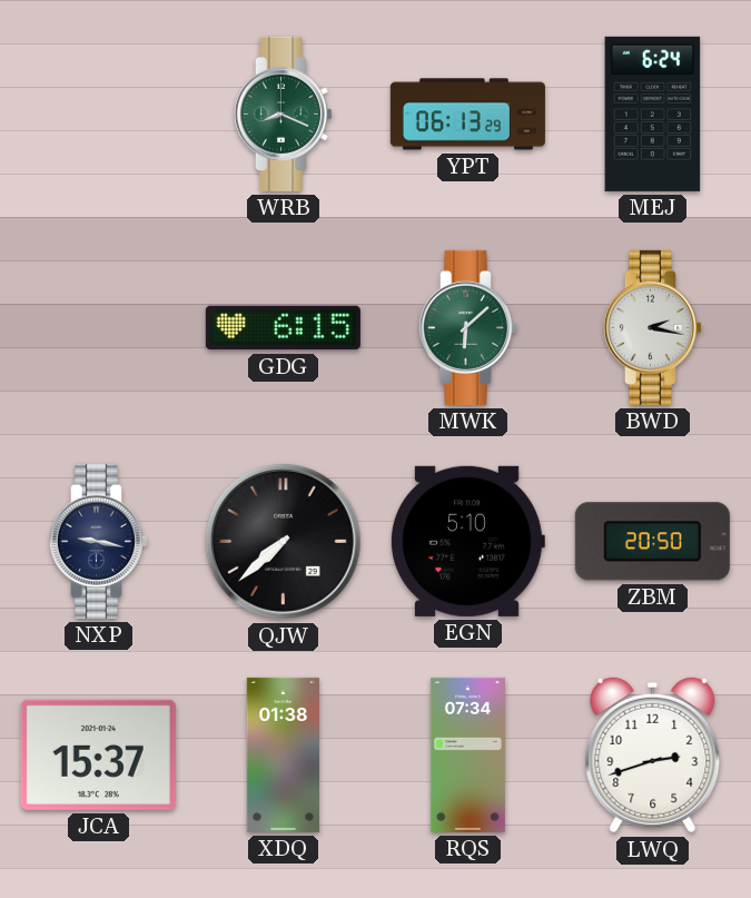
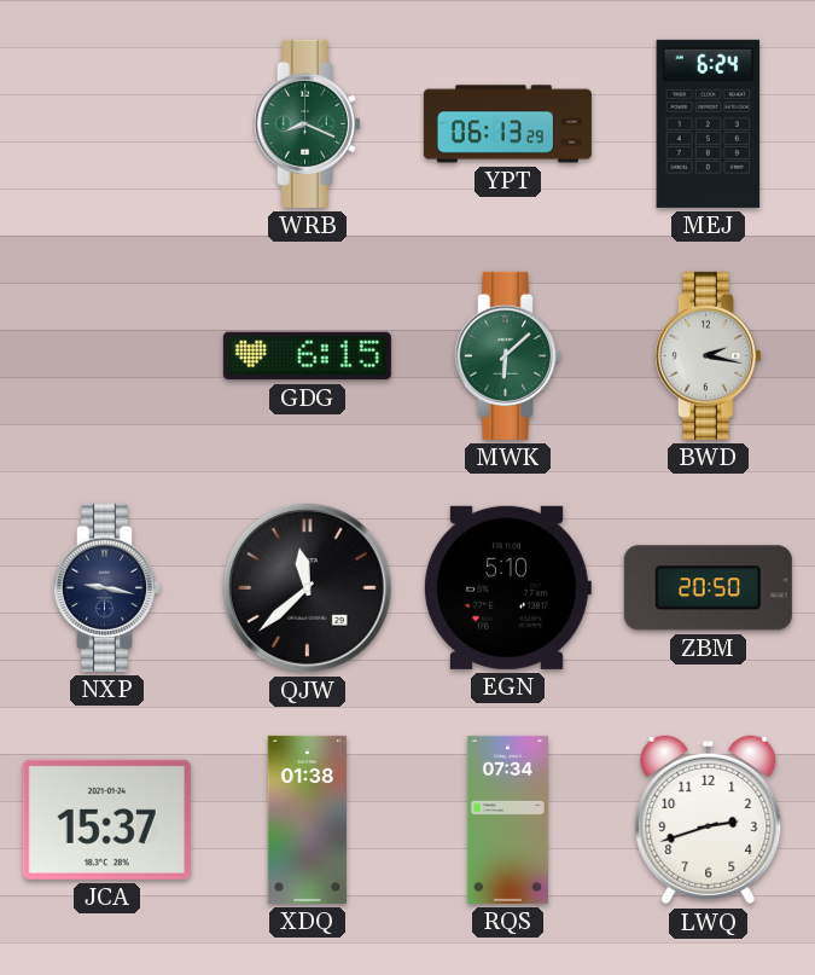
QJW: 7:38 -> 11:38 (307, 587)
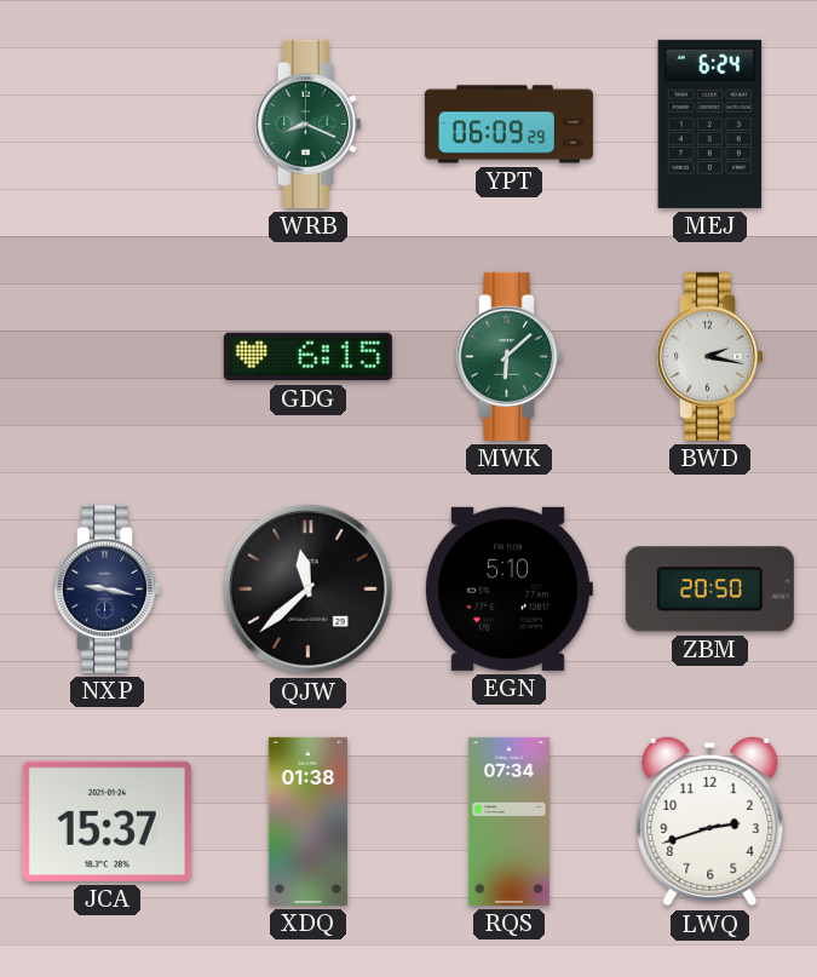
YPT: 06:13 -> 06:09 (508, 125)
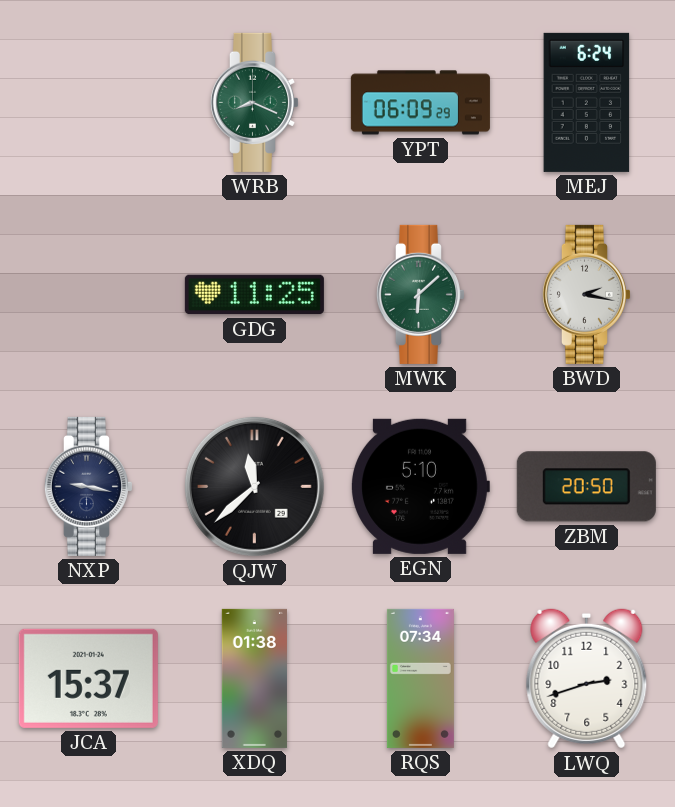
GDG: 6:15 -> 11:25 (254, 295)
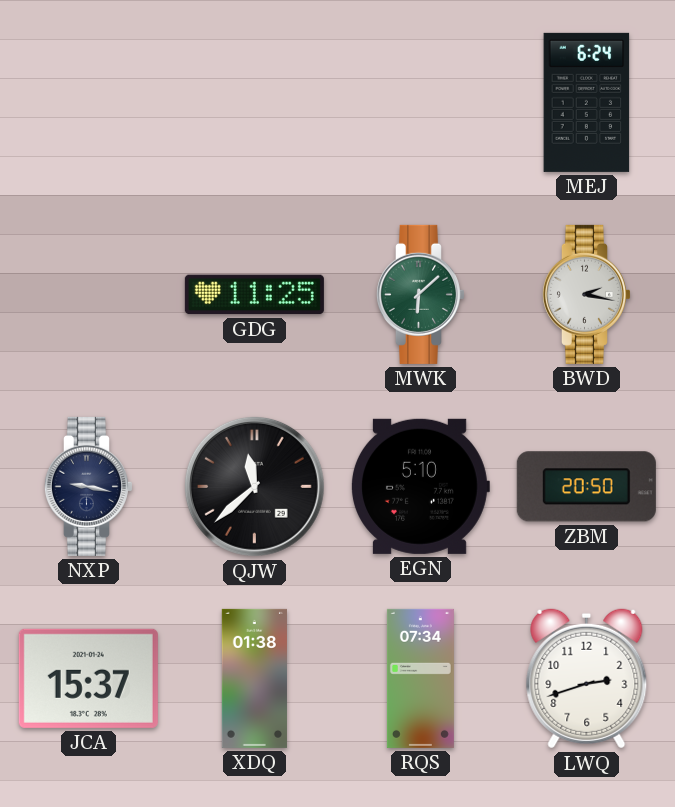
WRB: 8:19 -> none (254, 102)
YPT: 06:09 -> none (420, 103)
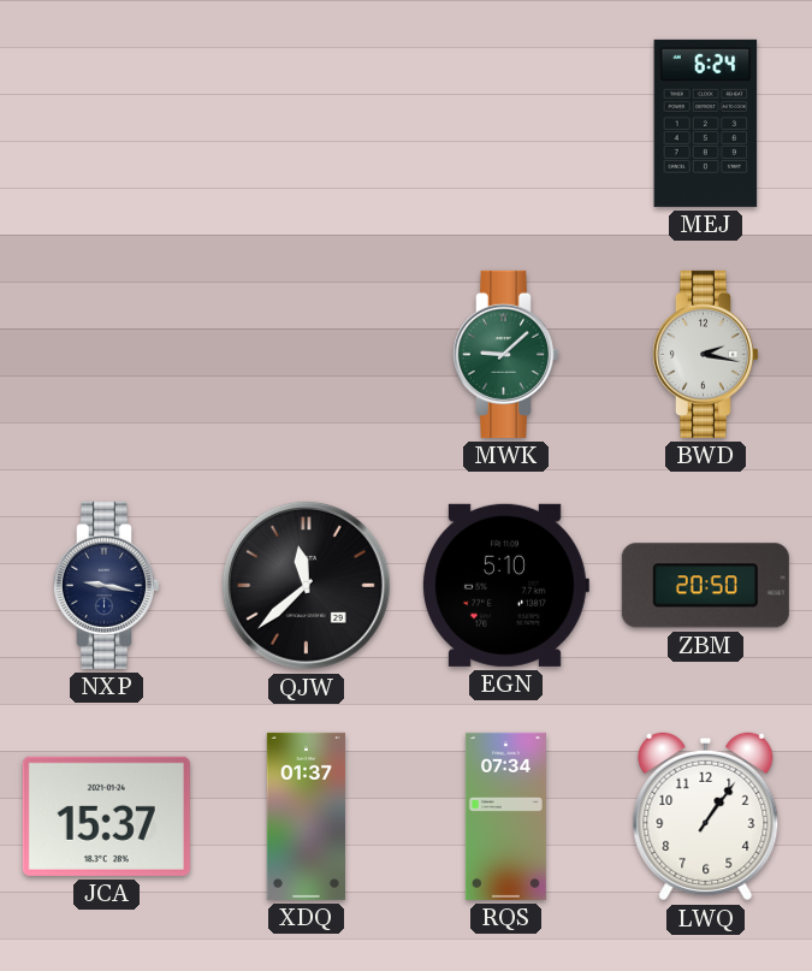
GDG: 11:25 -> none (254, 295)
MWK: 6:08 -> 9:08 (505, 354)
XDQ: 01:38 -> 01:37 (306, 816)
LWQ: 2:42 -> 1:06 (706, 817)
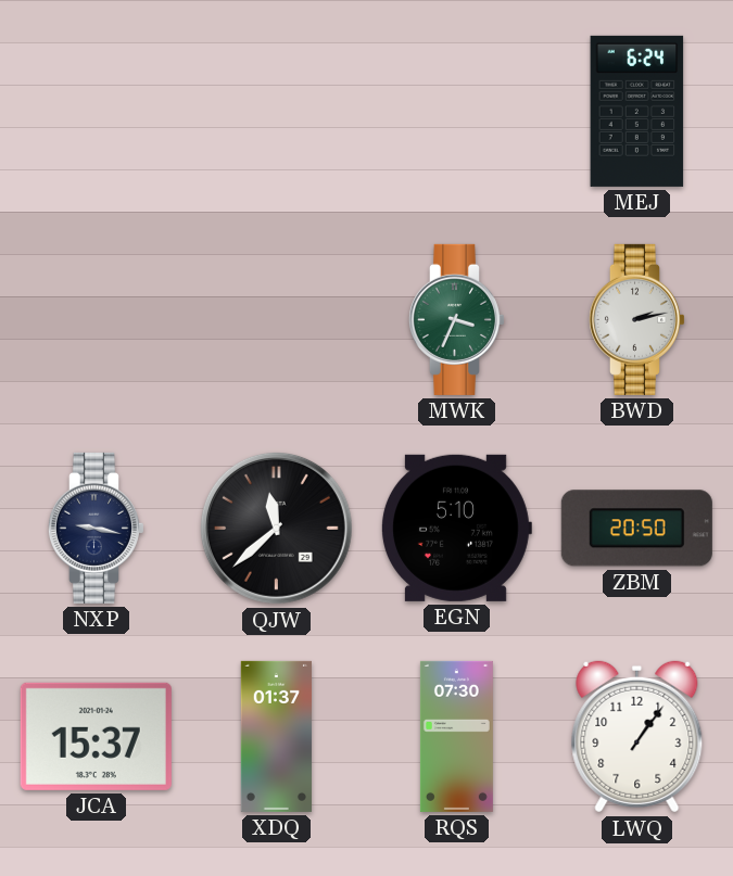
MWK: 9:08 -> 3:34 (456, 319)
BWD: 2:17 -> 2:13 (636, 319)
RQS: 07:34 -> 07:30 (456, 736)
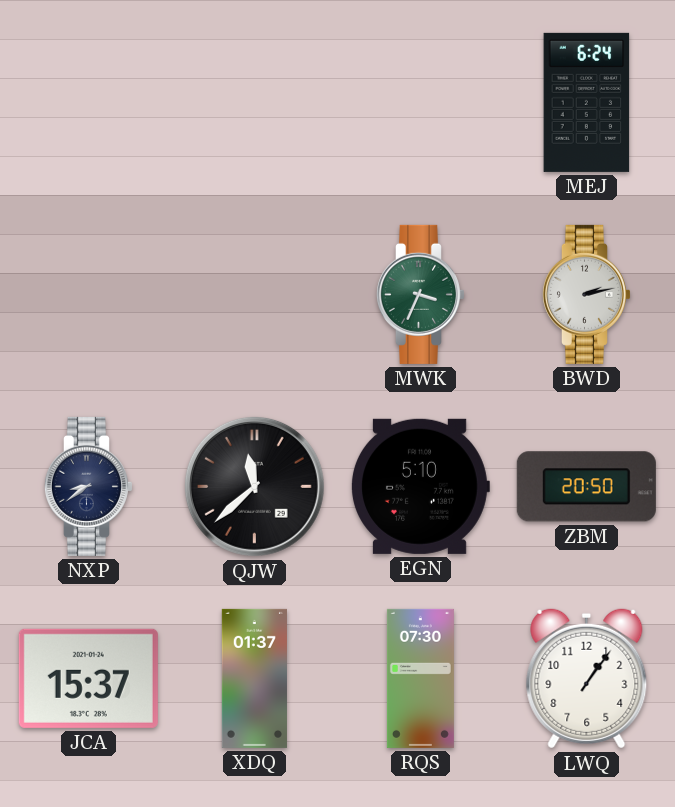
NXP: 9:17 -> 8:39 (88, 486)
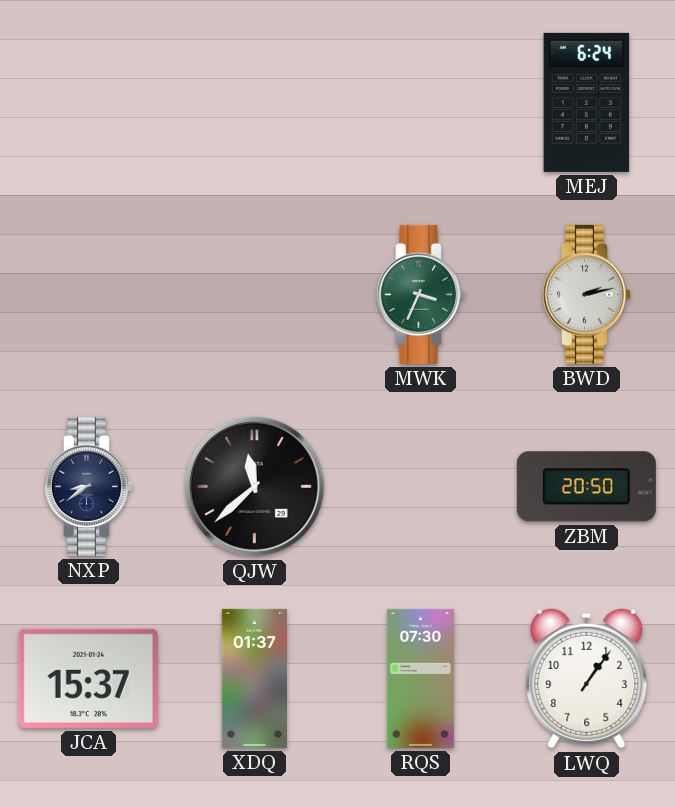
EGN: 5:10 -> none (420, 486)
